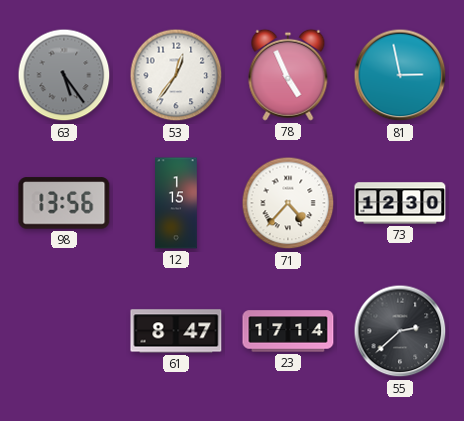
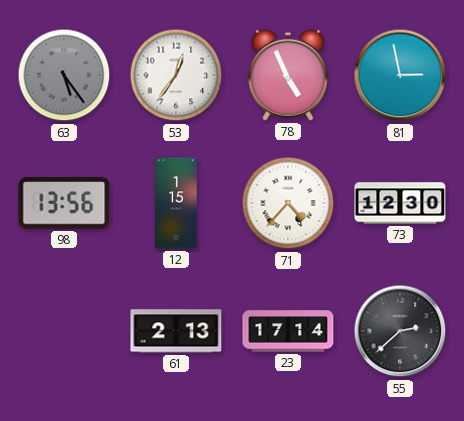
61: 8:47 -> 2:13 (176, 331)
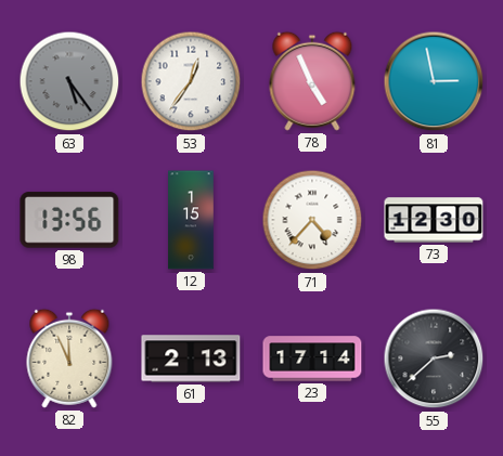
82: none -> 11:56 (69, 359)
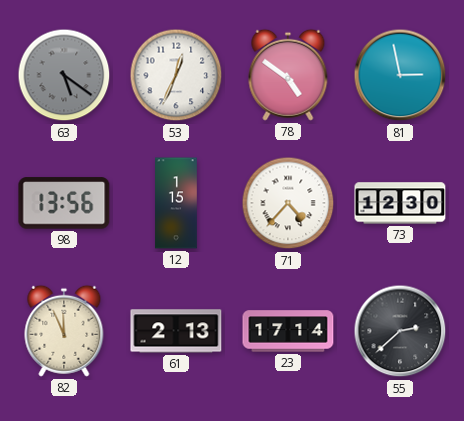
63: 5:24 -> 5:21 (64, 75)
53: 12:36 -> 12:34 (176, 75)
78: 4:56 -> 4:51 (288, 75)
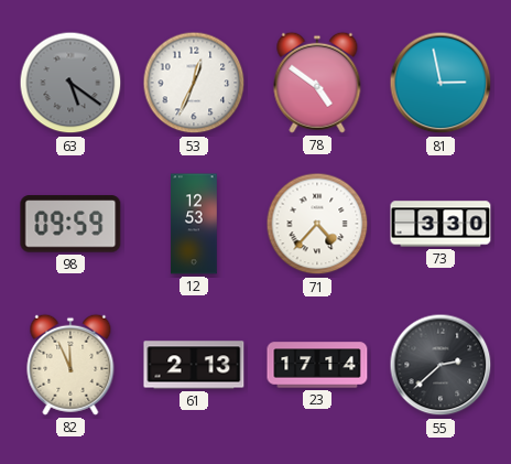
98: 13:56 -> 09:59 (70, 224)
12: 1:15 -> 12:53 (194, 224)
73: 12:30 -> 3:30 (441, 224)
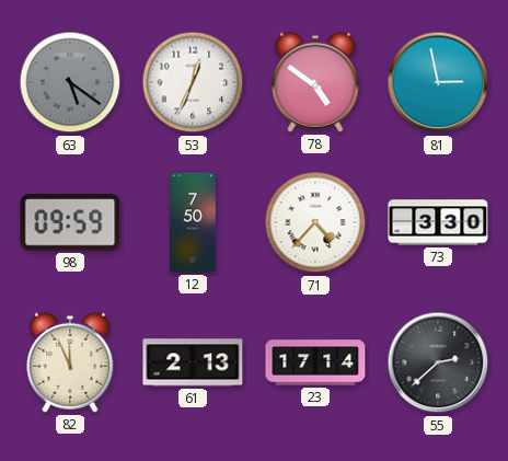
12: 12:53 -> 7:50 (193, 222)
